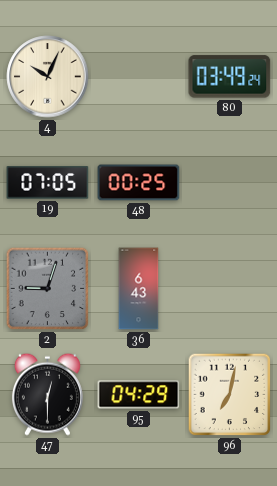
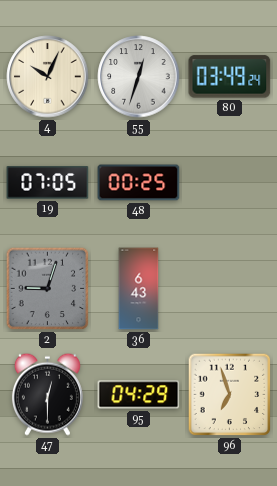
55: none -> 12:33 (139, 77)
96: 7:02 -> 6:57 (230, 395)
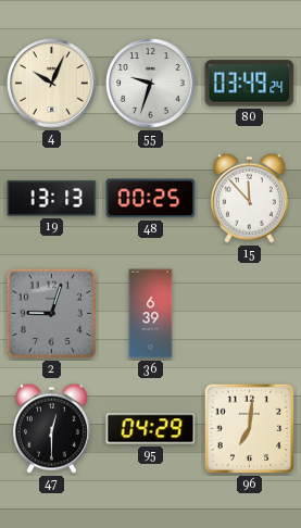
55: 12:33 -> 9:33 (151, 84)
19: 07:05 -> 13:13 (52, 199)
15: none -> 11:53 (249, 198)
36: 6:43 -> 6:39 (151, 314)
96: 6:57 -> 7:01 (250, 429)
